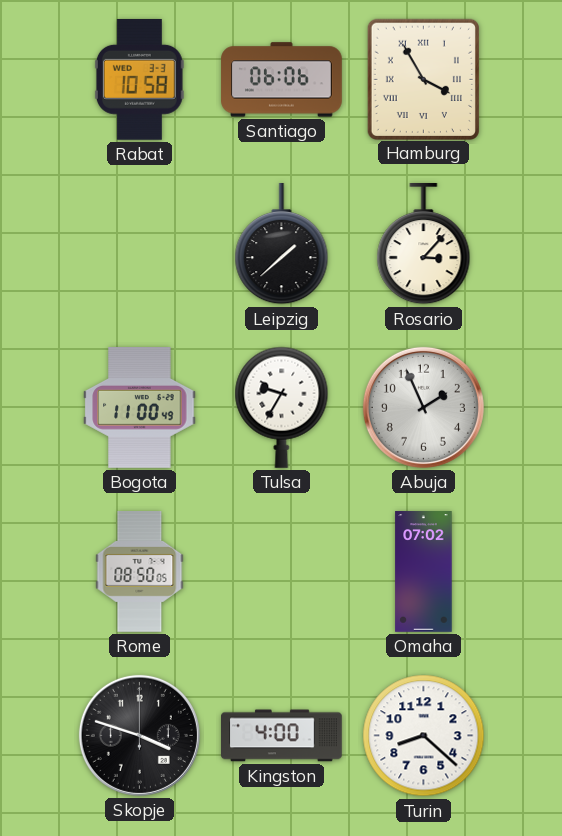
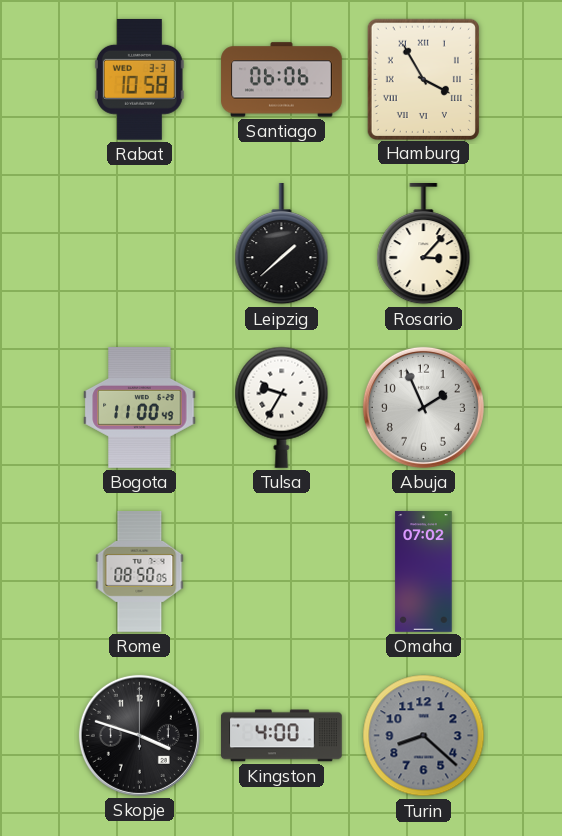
Turin dial: white -> grey (424, 736)
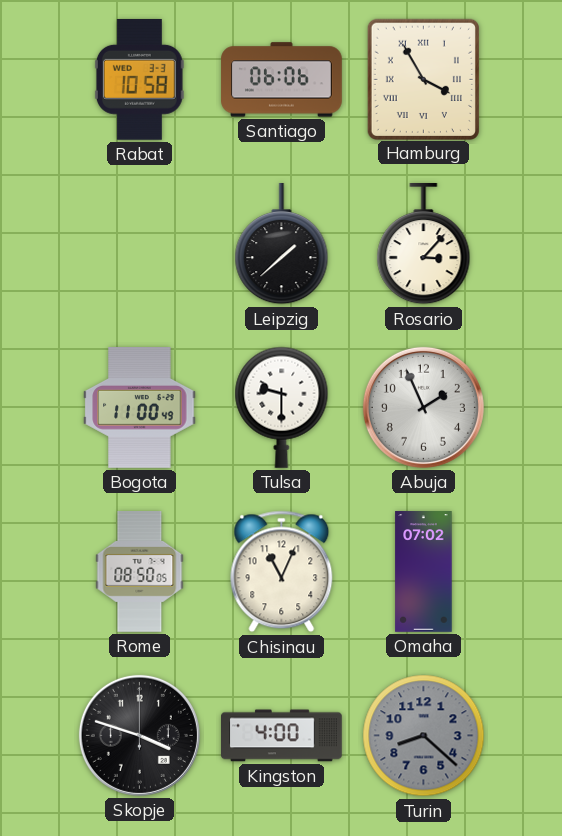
Tulsa: 9:35 -> 9:30 (282, 407)
Chisinau: none -> 11:04 (282, 572)
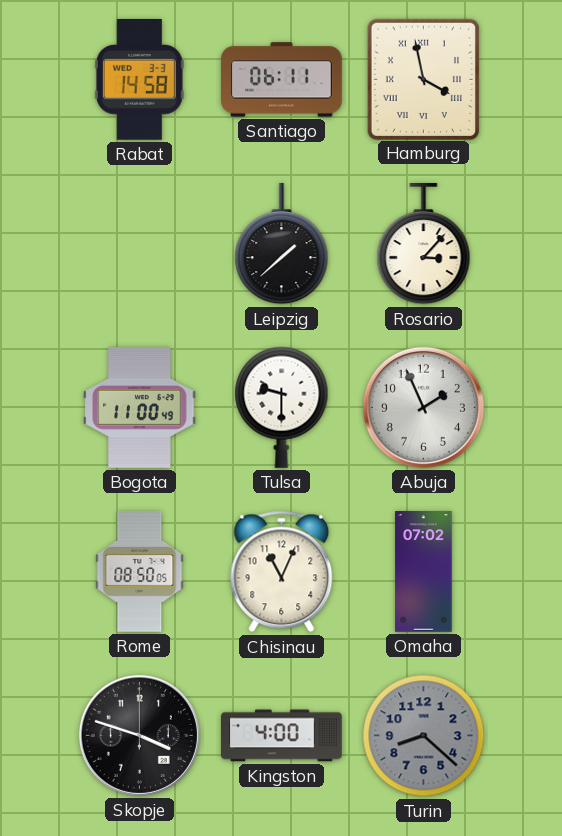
Rabat: 10:58 -> 14:58 (139, 79)
Santiago: 06:06 -> 06:11 (282, 80)
Hamburg: 3:55 -> 3:58 (423, 79)
